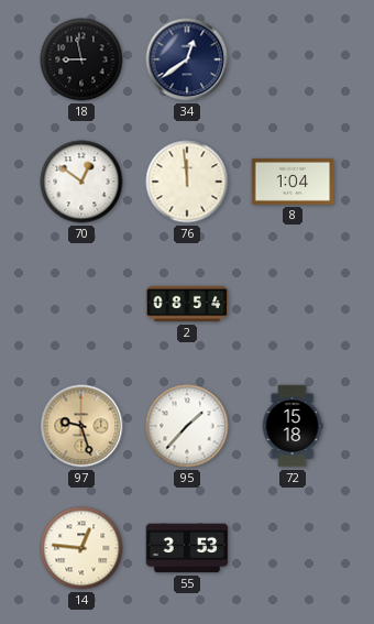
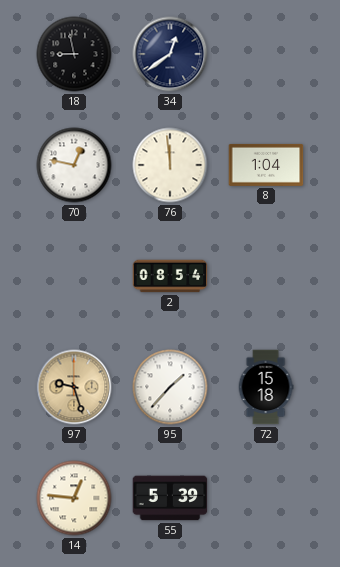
70: 12:51 -> 12:47 (74, 165)
55: 3:53 -> 5:39 (170, 498)
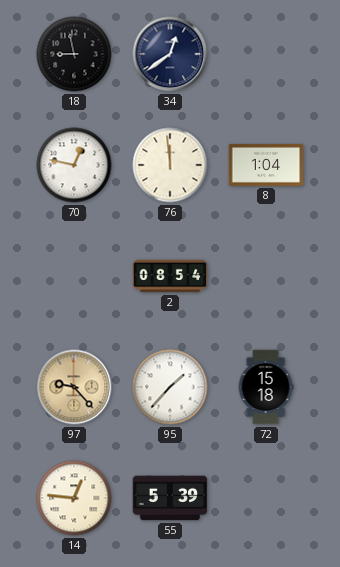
97: 9:27 -> 9:23 (74, 387)
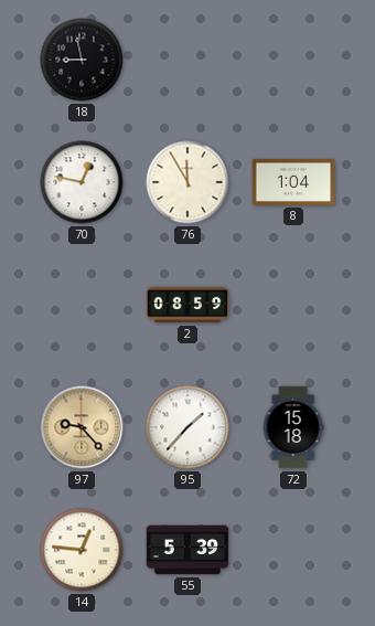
34: 12:39 -> none (170, 54)
76: 11:59 -> 11:55 (187, 182)
2: 08:54 -> 08:59 (187, 305)
